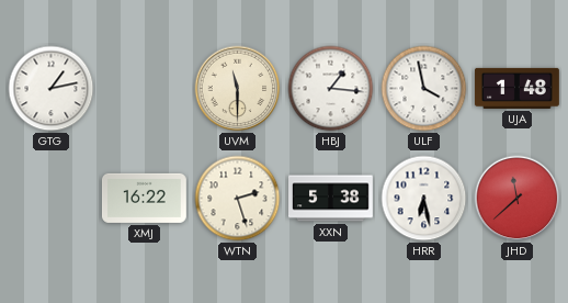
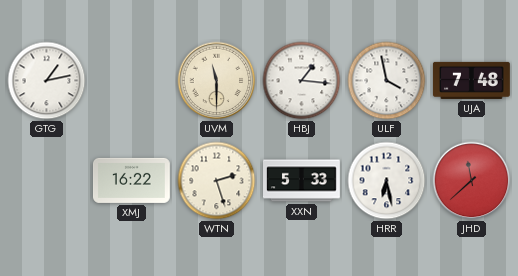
UJA: 1:48 -> 7:48 (471, 80)
XXN: 5:38 -> 5:33 (302, 181)
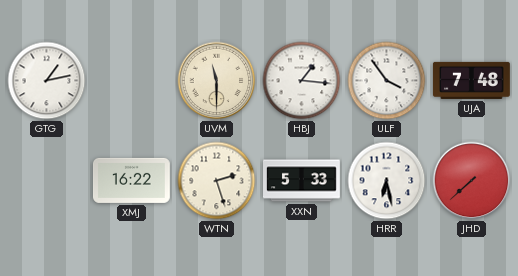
ULF: 3:58 -> 3:54 (387, 81)
JHD: 11:38 -> 7:38 (472, 181)
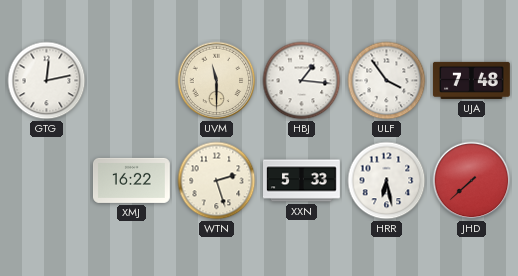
GTG: 1:13 -> 12:13 (47, 81)
